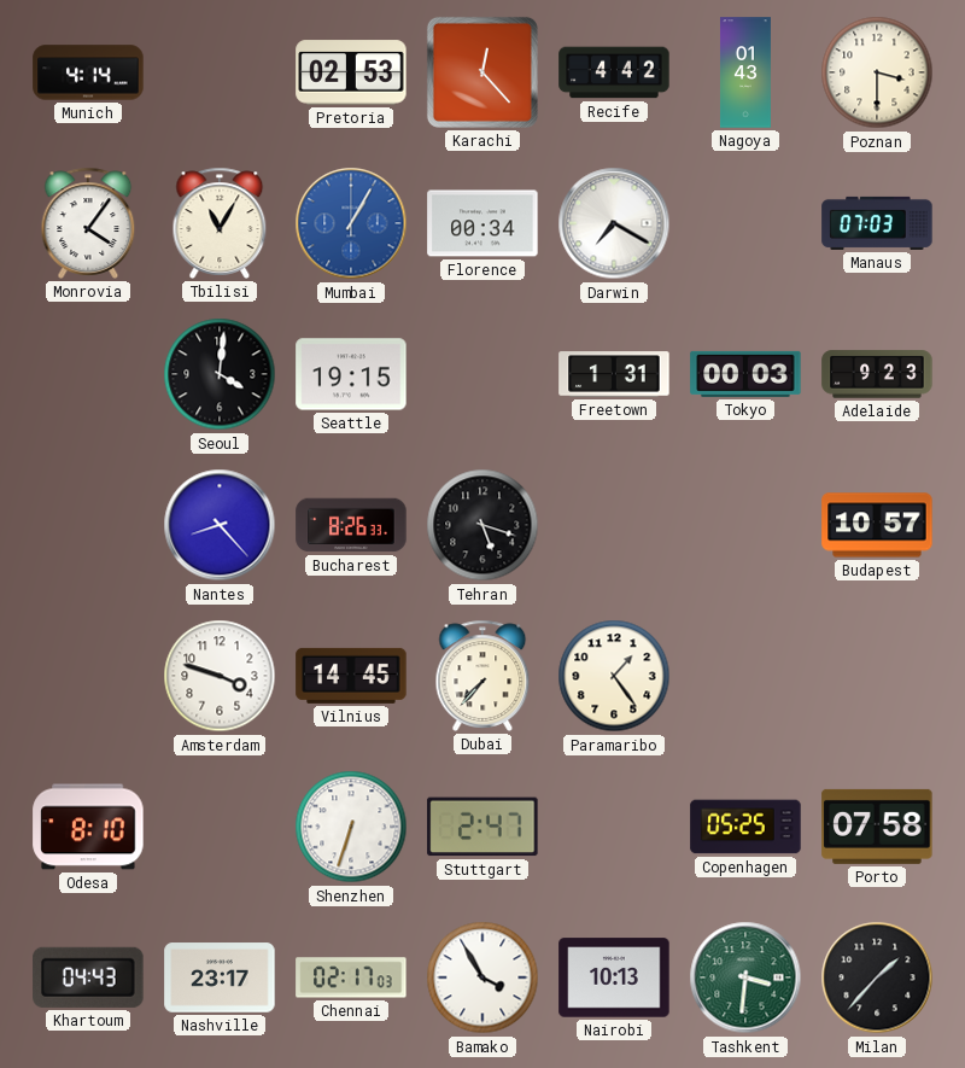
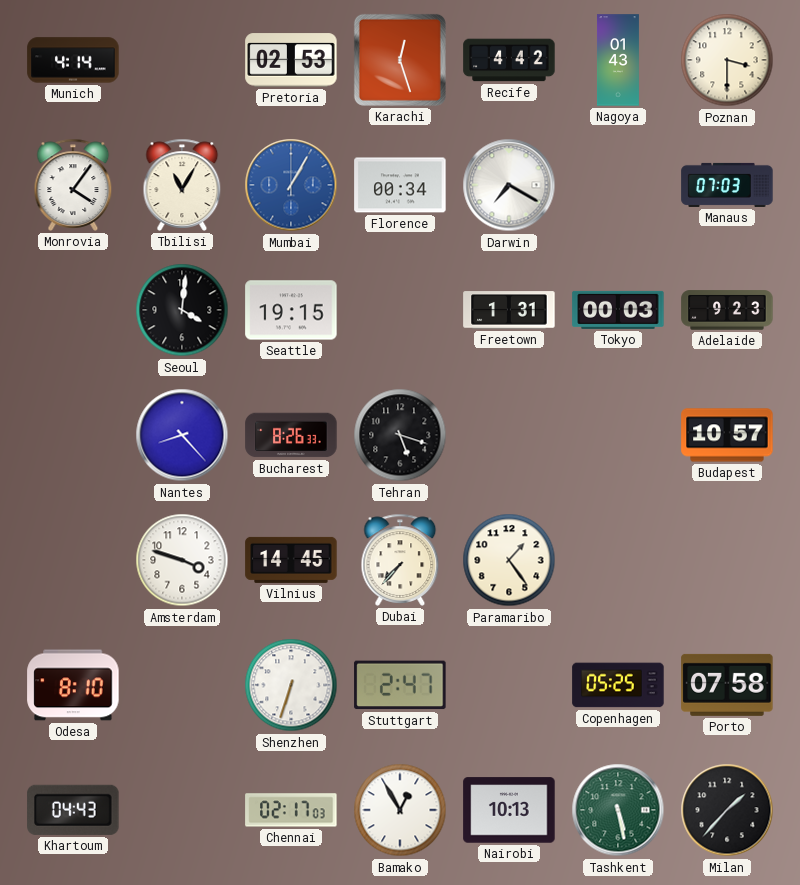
Karachi: 12:23 -> 12:27 (400, 60)
Nashville: 23:17 -> none (220, 977)
Bamako: 3:55 -> 12:55 (400, 810)
Tashkent: 3:31 -> 5:28 (618, 810)
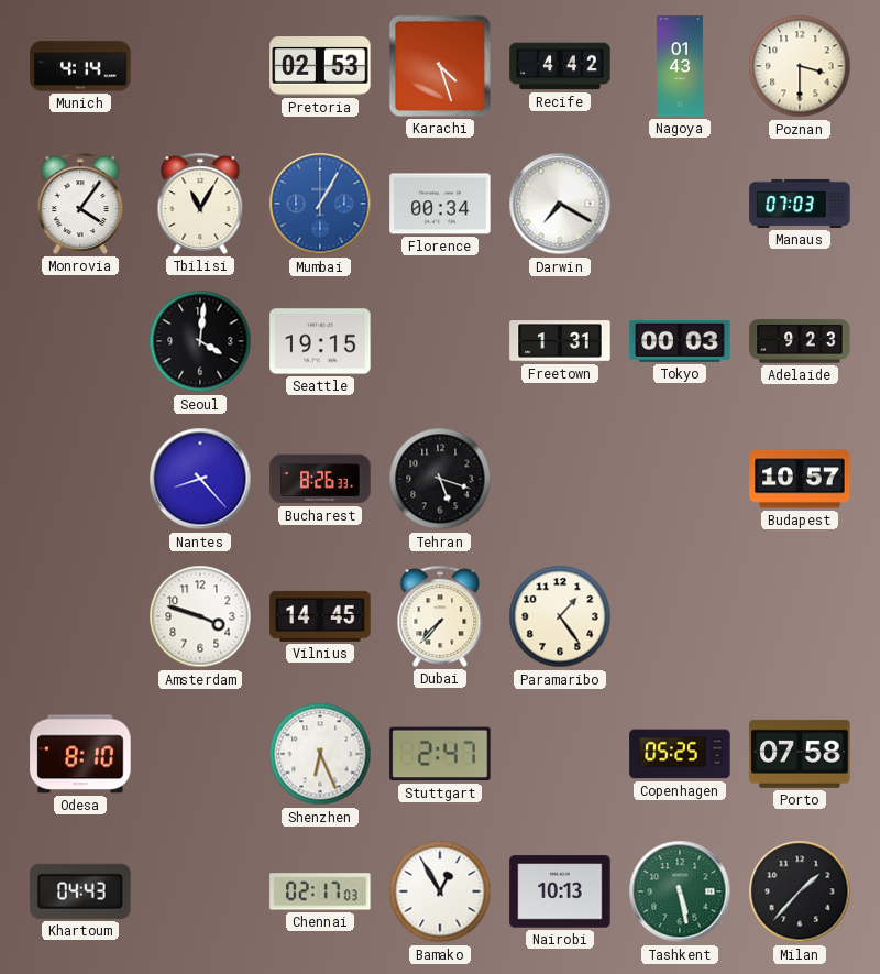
Karachi: 12:27 -> 4:27 (440, 66)
Shenzhen: 6:33 -> 6:26 (320, 754)
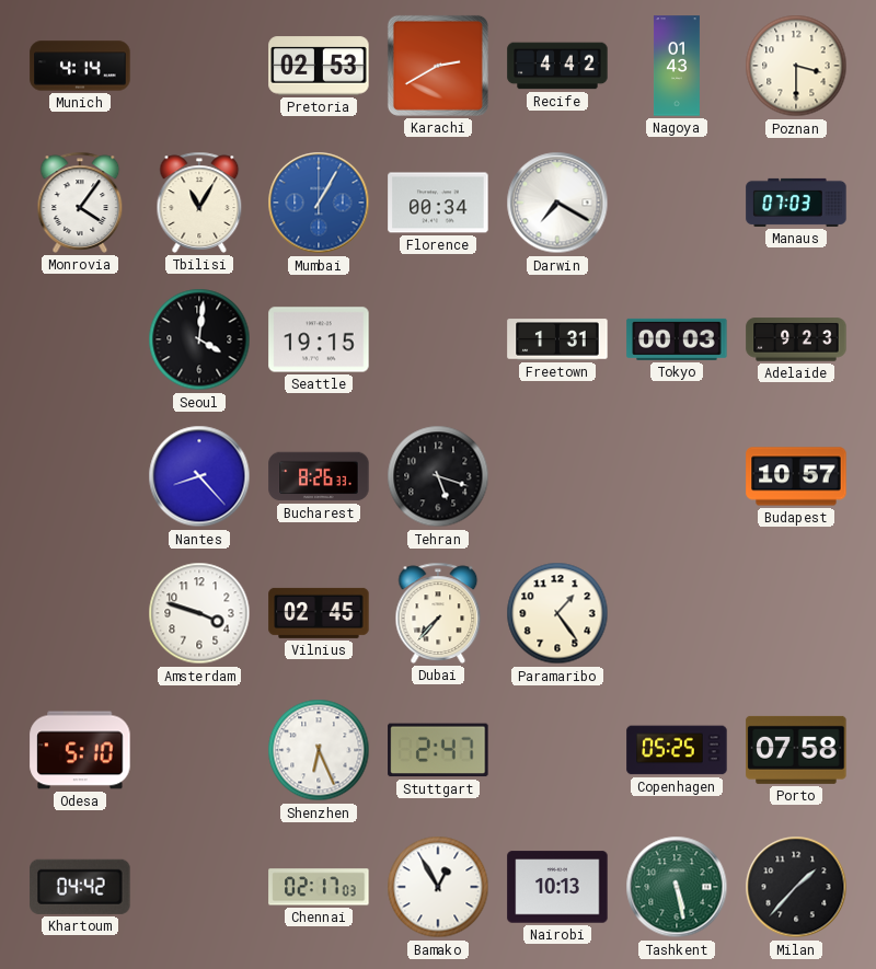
Karachi: 4:27 -> 2:40 (438, 66)
Vilnius: 14:45 -> 02:45 (319, 613)
Odesa: 8:10 -> 5:10 (80, 750)
Khartoum: 04:43 -> 04:42 (80, 887)
